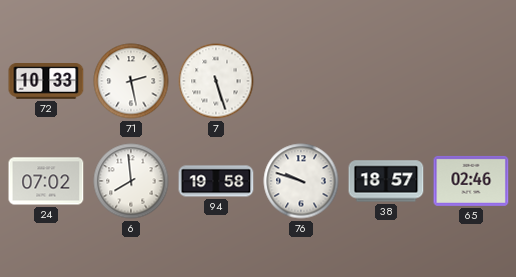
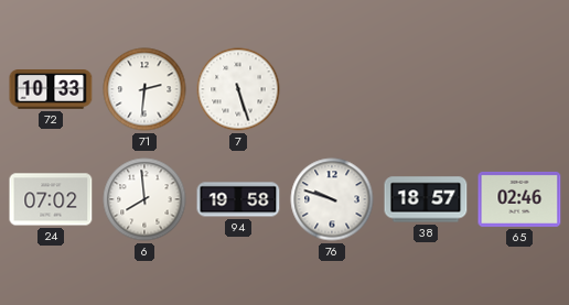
71: 2:28 -> 2:31 (144, 89)
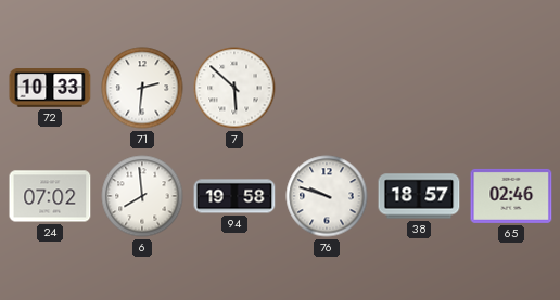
7: 5:27 -> 5:52 (234, 88)
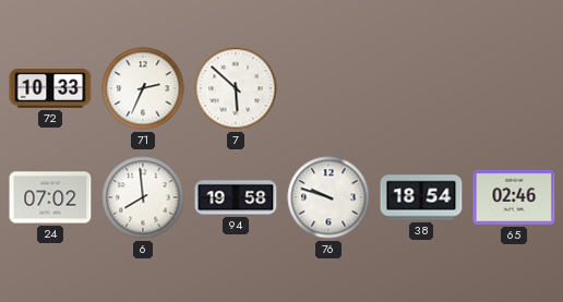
71: 2:31 -> 2:34 (143, 88)
38: 18:57 -> 18:54 (421, 197)
